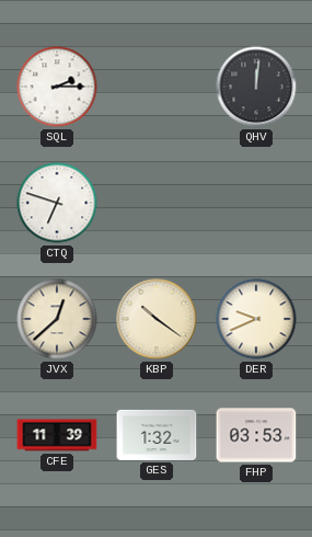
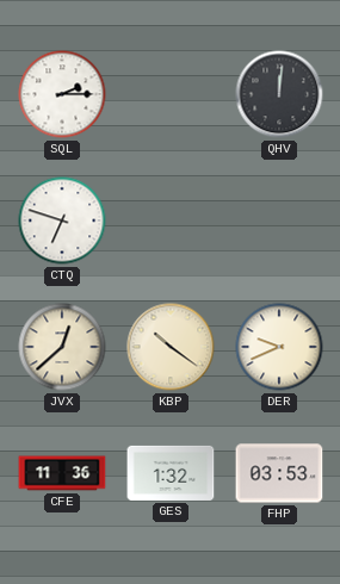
CFE: 11:39 -> 11:36 (62, 473)
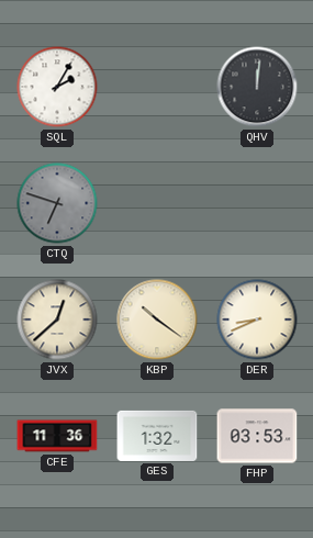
SQL: 2:15 -> 2:05 (57, 87)
CTQ dial: white -> grey (57, 203)
DER: 9:41 -> 8:41 (257, 320)
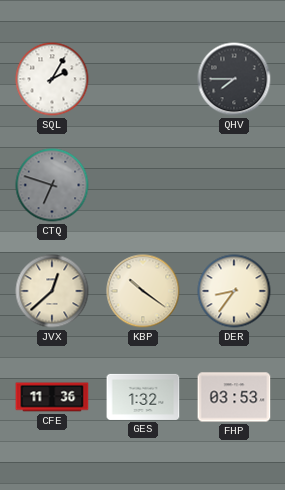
QHV: 12:01 -> 7:45 (234, 79)
DER: 8:41 -> 8:36 (234, 291)
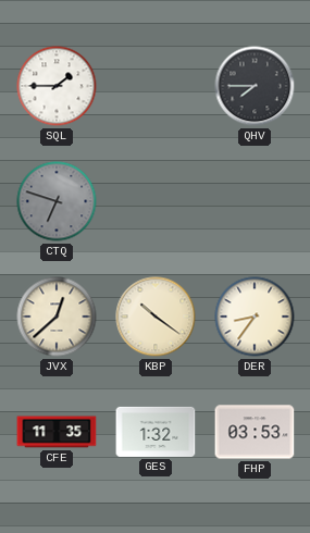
SQL: 2:05 -> 1:45 (57, 86)
CFE: 11:36 -> 11:35 (57, 432)
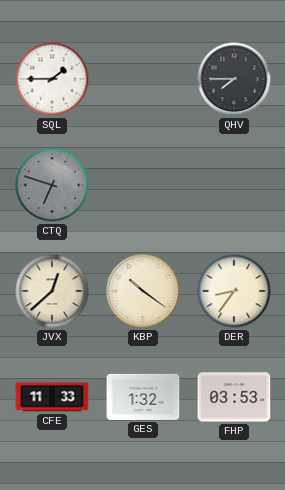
CFE: 11:35 -> 11:33 (52, 397)
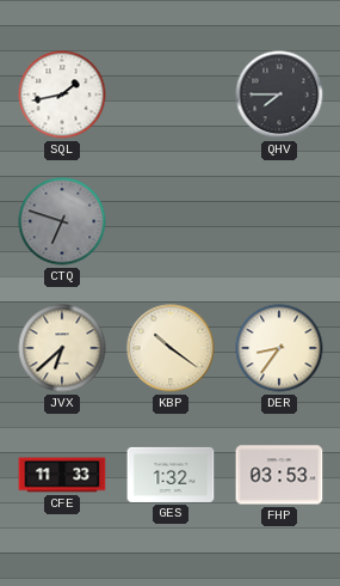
SQL: 1:45 -> 1:43 (62, 94)
JVX: 12:38 -> 6:38 (62, 348)
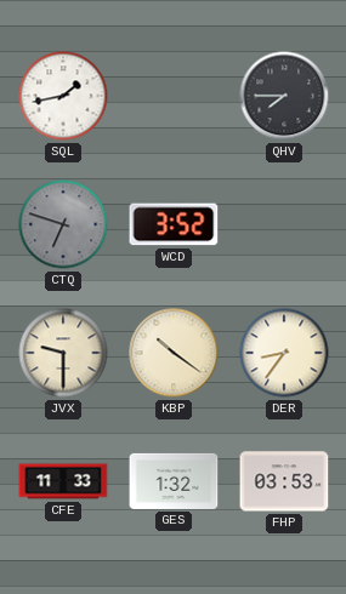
WCD: none -> 3:52 (174, 224)
JVX: 6:38 -> 9:30 (63, 353)
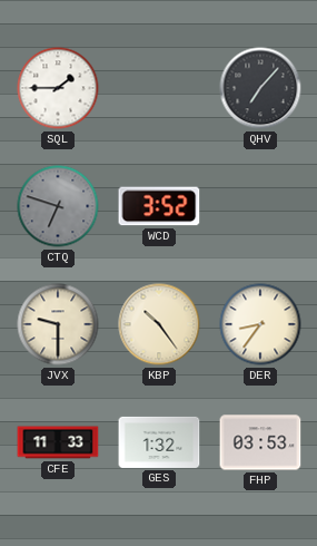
SQL: 1:43 -> 1:45 (58, 88)
QHV: 7:45 -> 7:07 (260, 88)
KBP: 10:21 -> 10:24 (159, 324)
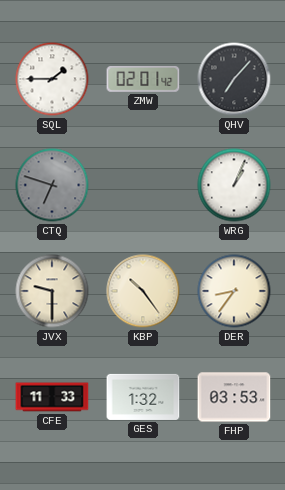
ZMW: none -> 02:01 (143, 79)
WCD: 3:52 -> none (159, 206)
WRG: none -> 1:04 (234, 185)
